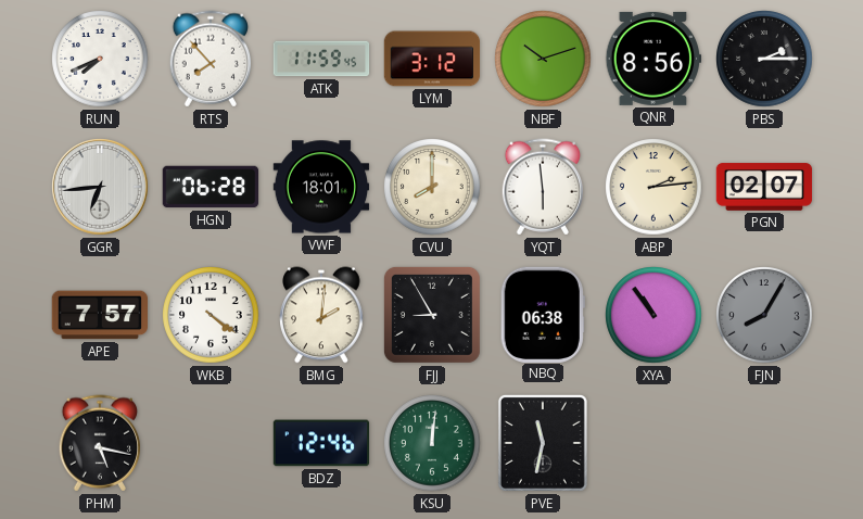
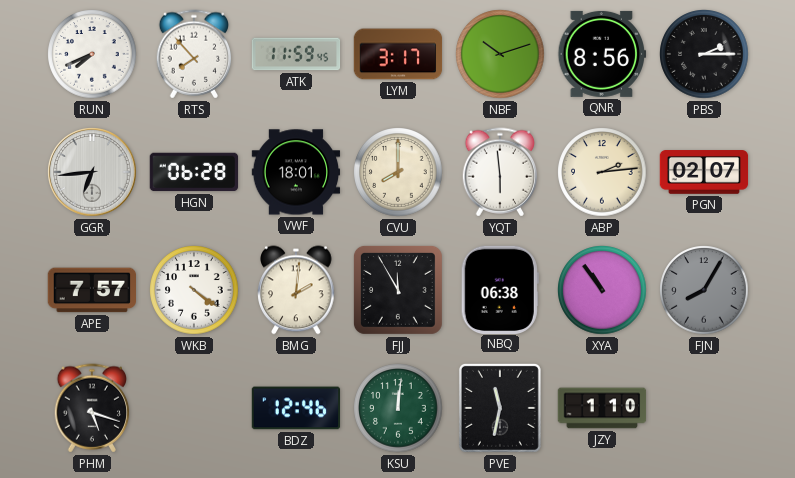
LYM: 3:12 -> 3:17 (398, 54)
FJJ: 8:55 -> 11:55 (398, 290)
PHM: 5:17 -> 5:18 (92, 408)
JZY: none -> 1:10 (602, 408)
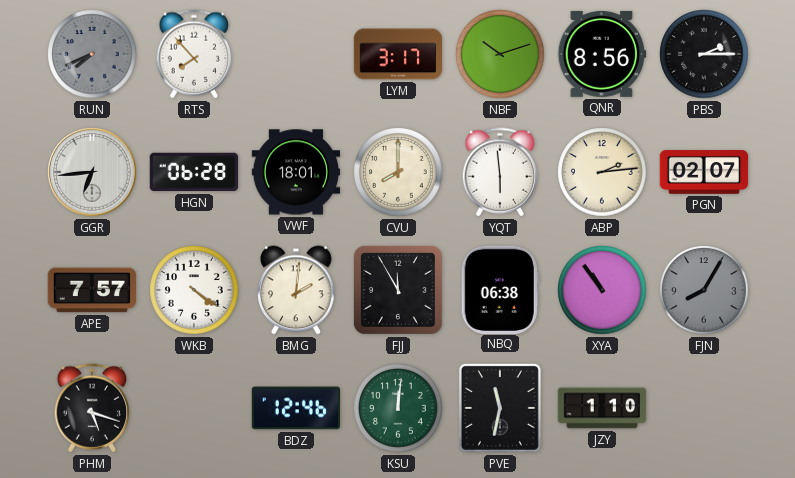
RUN dial: white -> grey (92, 54)
ATK: 11:59 -> none (296, 54)
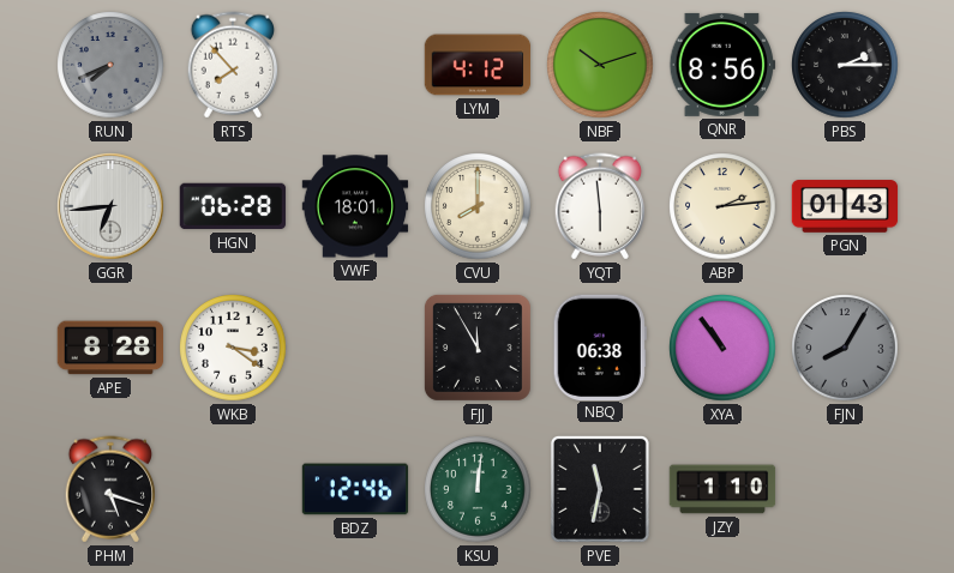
LYM: 3:17 -> 4:12 (478, 65)
PGN: 02:07 -> 01:43 (845, 206)
APE: 7:57 -> 8:28 (110, 348)
WKB: 4:21 -> 3:21 (233, 348)
BMG: 2:01 -> none (296, 290)
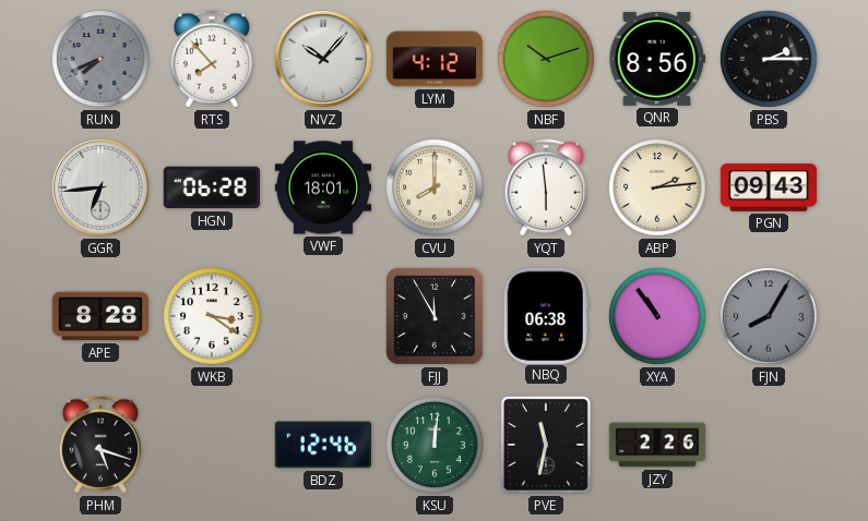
NVZ: none -> 10:07 (323, 59)
PGN: 01:43 -> 09:43 (769, 187)
JZY: 1:10 -> 2:26 (657, 445)
